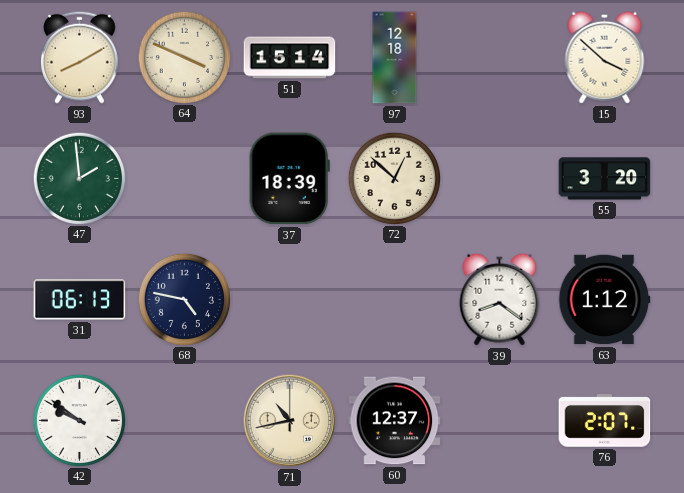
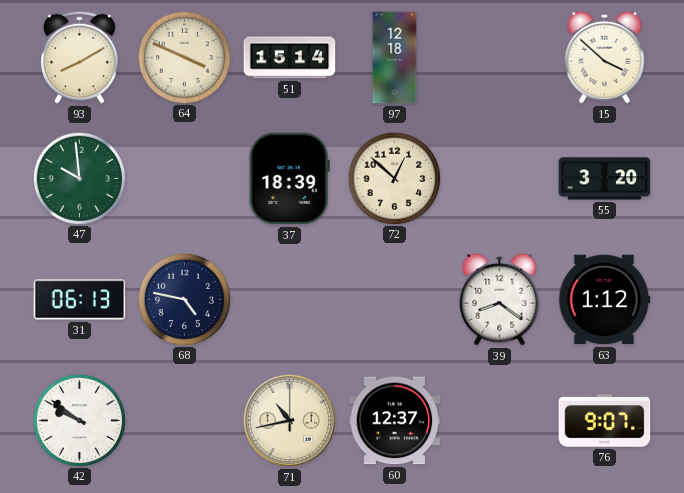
47: 1:59 -> 9:59 (79, 178)
76: 2:07 -> 9:07 (605, 421)
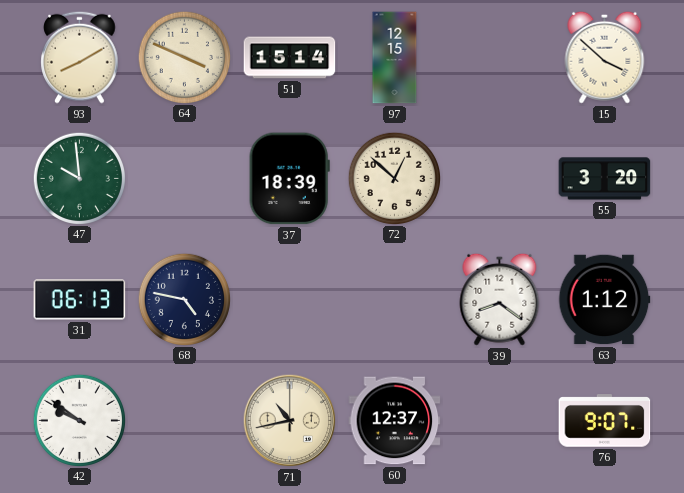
97: 12:18 -> 12:15 (395, 58)
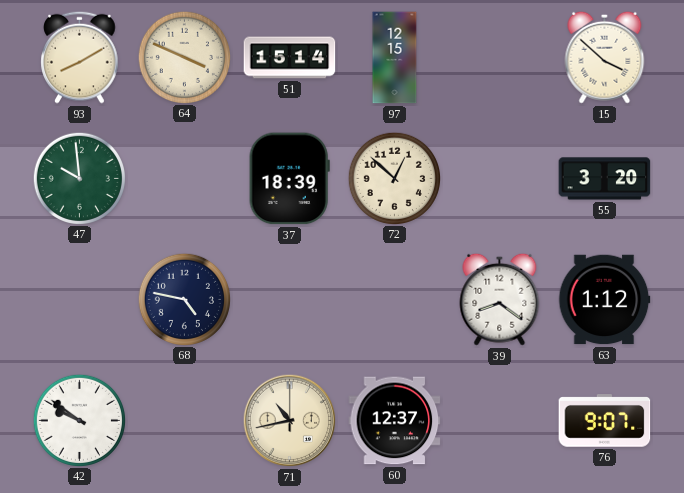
31: 06:13 -> none (80, 300)
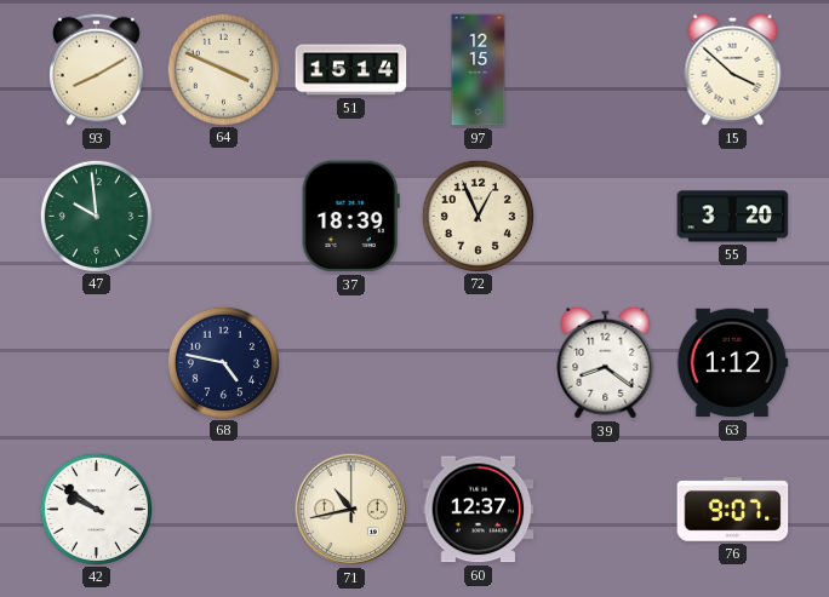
72: 12:52 -> 12:56 (478, 216)
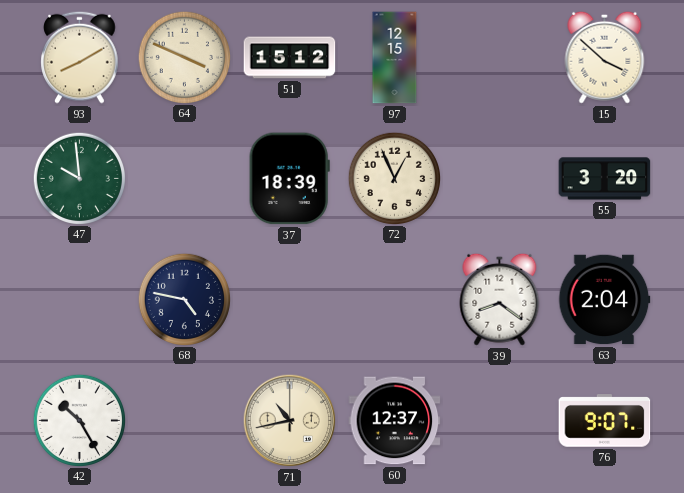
51: 15:14 -> 15:12 (290, 58)
63: 1:12 -> 2:04 (604, 300)
42: 9:51 -> 10:25 (79, 420)
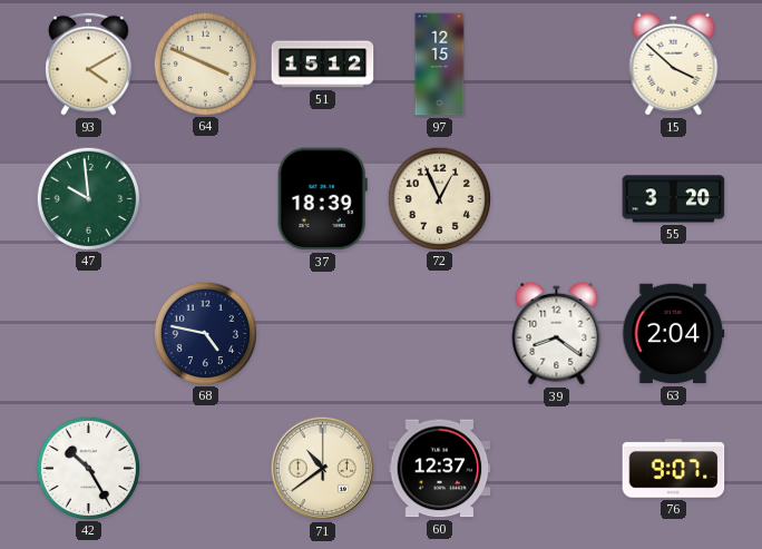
93: 8:10 -> 4:10 (89, 63)
71: 10:43 -> 10:39 (323, 469)
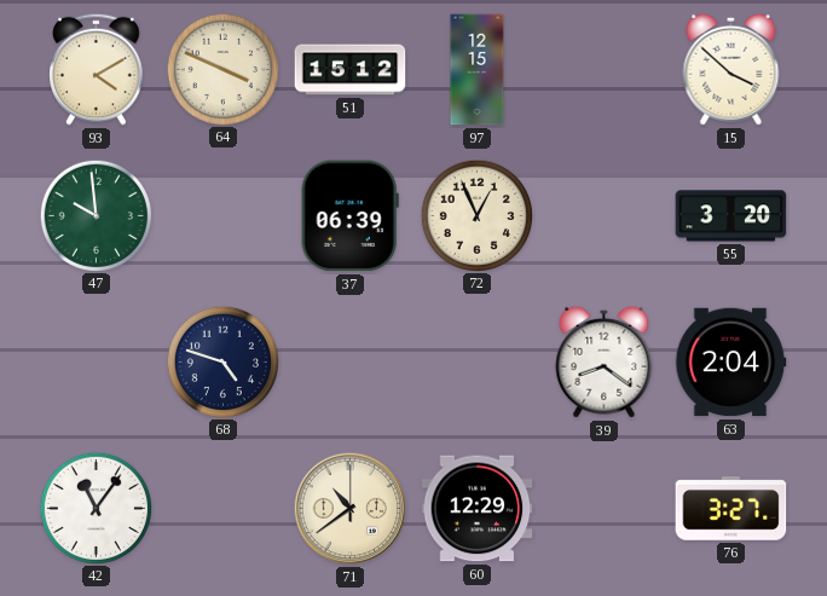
37: 18:39 -> 06:39 (349, 216)
68: 4:47 -> 4:48 (222, 361)
42: 10:25 -> 11:06 (96, 508)
60: 12:37 -> 12:29 (478, 509)
76: 9:07 -> 3:27 (731, 509)
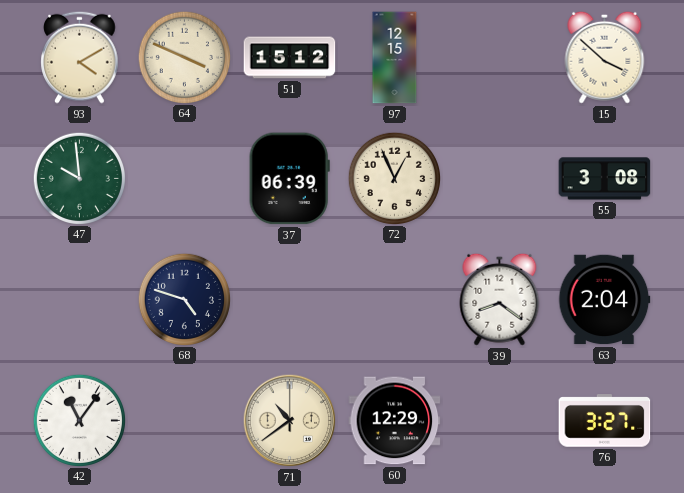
55: 3:20 -> 3:08 (605, 179)
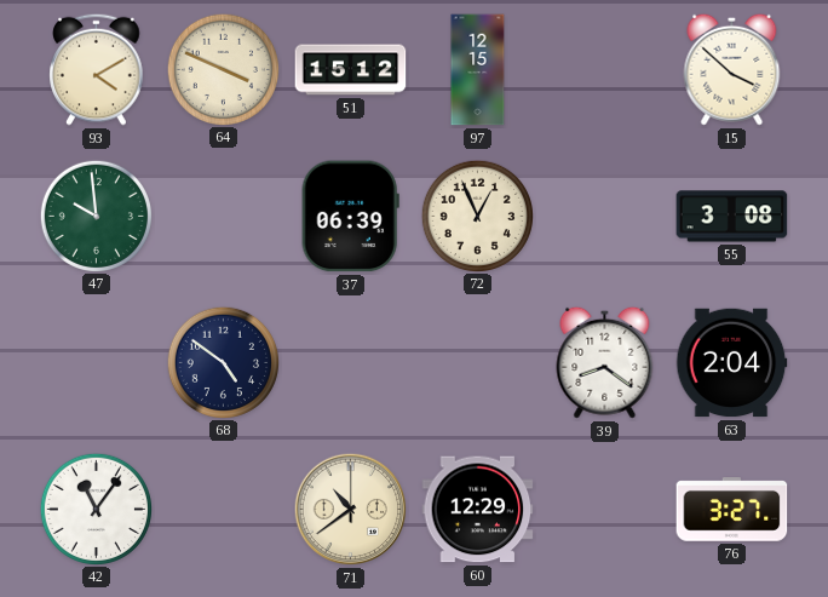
68: 4:48 -> 4:51 (223, 362)
